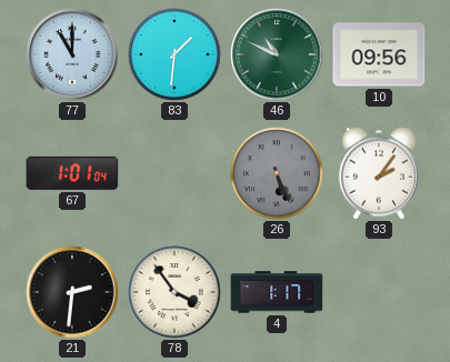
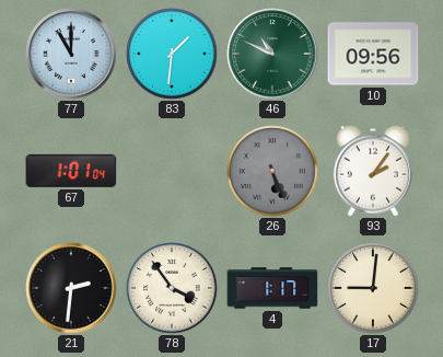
17: none -> 9:01 (373, 288)
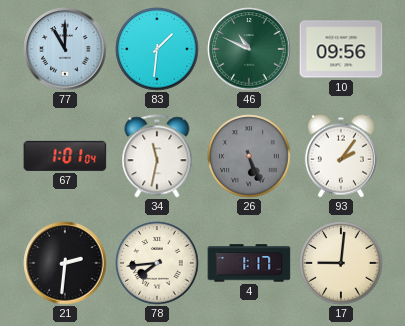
34: none -> 11:32 (157, 156)
78: 3:54 -> 7:44 (157, 263)
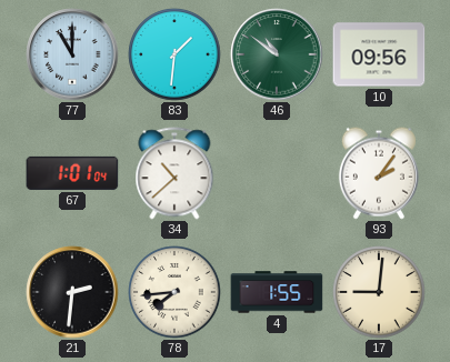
46: 10:49 -> 10:51 (277, 54)
34: 11:32 -> 10:38 (174, 173)
26: 5:26 -> none (249, 156)
4: 1:17 -> 1:55 (277, 292)
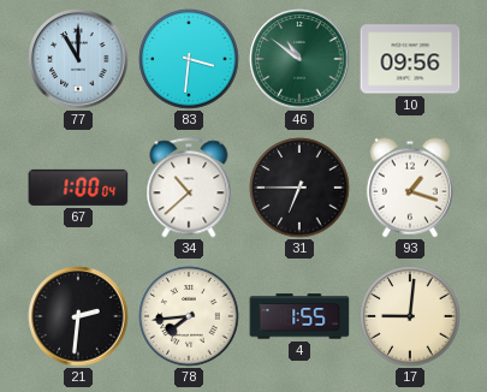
83: 1:31 -> 3:31 (189, 59)
67: 1:01 -> 1:00 (78, 188)
31: none -> 6:45 (299, 188)
93: 2:06 -> 1:18 (410, 188)
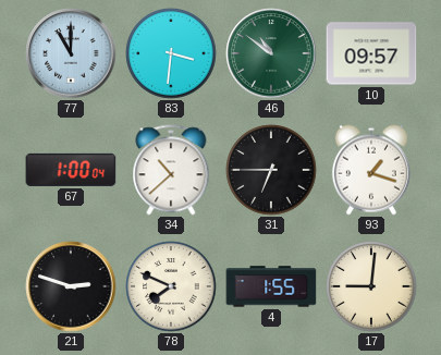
10: 09:56 -> 09:57 (371, 53)
21: 2:31 -> 2:48 (71, 286)
78: 7:44 -> 7:49 (171, 286)
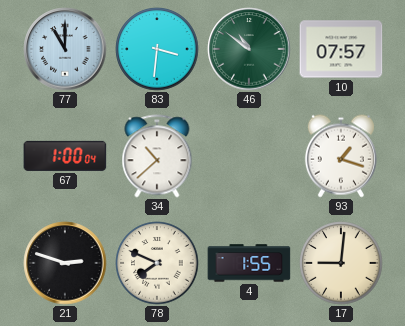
10: 09:57 -> 07:57 (341, 49)
31: 6:45 -> none (271, 170)
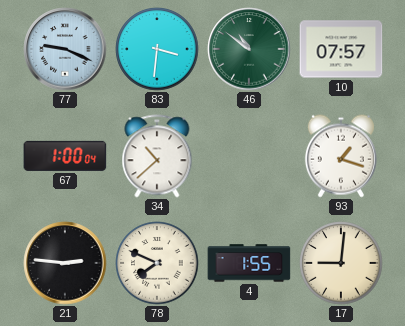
77: 11:00 -> 9:19 (65, 49)
21: 2:48 -> 2:46 (65, 263)
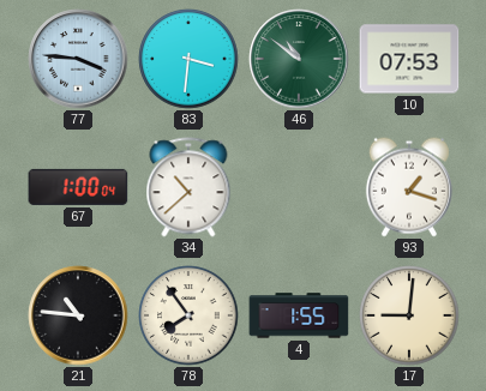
77: 9:19 -> 3:46 (78, 59)
10: 07:57 -> 07:53 (409, 59)
21: 2:46 -> 10:46 (78, 315)
78: 7:49 -> 7:54 (188, 315)
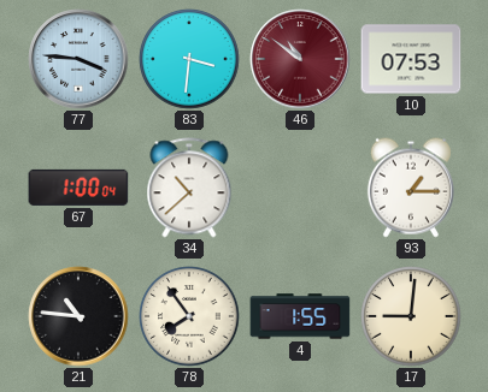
46 dial: green -> burgundy (300, 59)
93: 1:18 -> 1:15 (411, 188)
